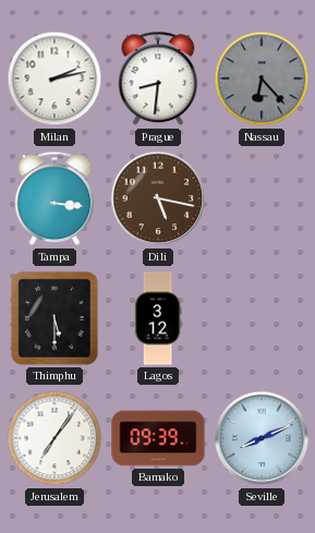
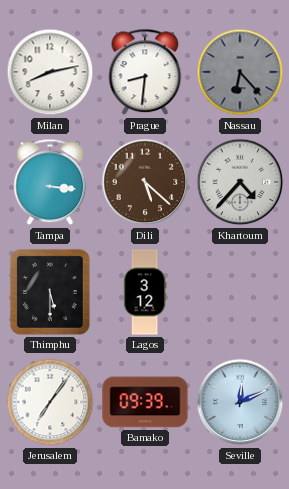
Milan: 2:13 -> 8:13 (50, 72)
Dili: 5:17 -> 5:22 (145, 182)
Khartoum: none -> 4:37 (240, 182)
Seville: 8:11 -> 12:11 (240, 402)
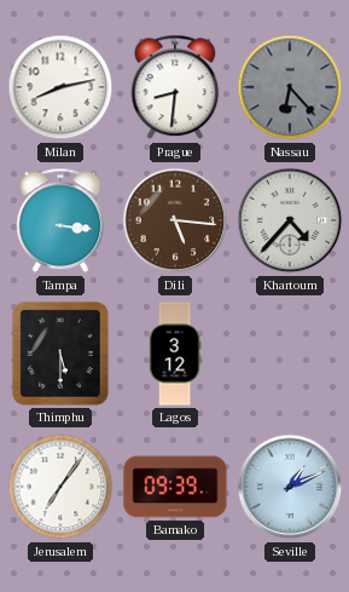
Dili: 5:22 -> 5:16 (175, 220)
Seville: 12:11 -> 1:11 (290, 487)
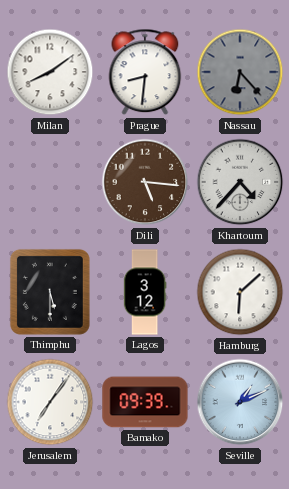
Milan: 8:13 -> 8:09 (50, 72)
Tampa: 3:16 -> none (60, 220)
Hamburg: none -> 6:08 (240, 292)
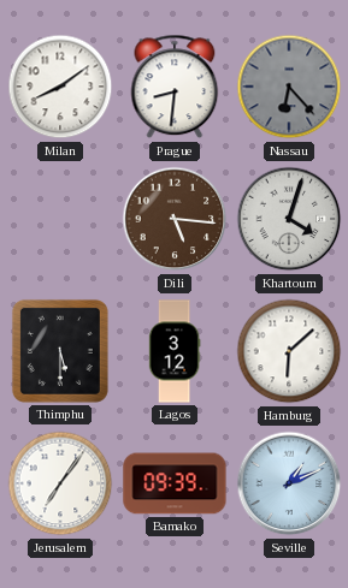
Khartoum: 4:37 -> 4:03 (289, 219)
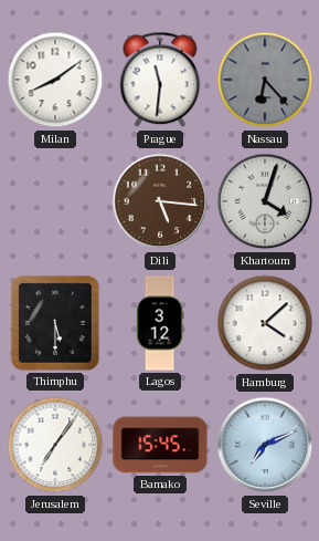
Prague: 8:31 -> 11:31 (160, 80)
Hamburg: 6:08 -> 4:08 (265, 323)
Bamako: 09:39 -> 15:45 (160, 445)
Seville: 1:11 -> 7:11 (265, 445)
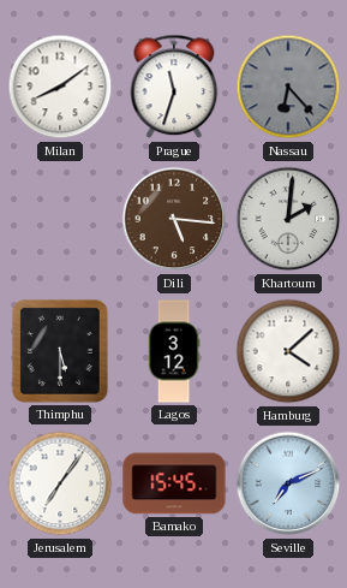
Prague: 11:31 -> 11:33 (174, 87)
Khartoum: 4:03 -> 2:01 (288, 219)
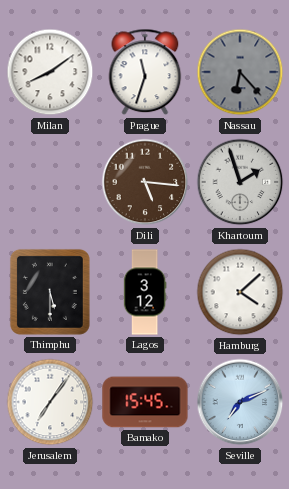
Khartoum: 2:01 -> 1:57 (240, 182)
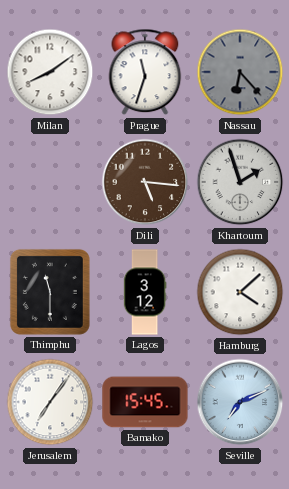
Thimphu: 5:30 -> 11:30 (50, 292)
